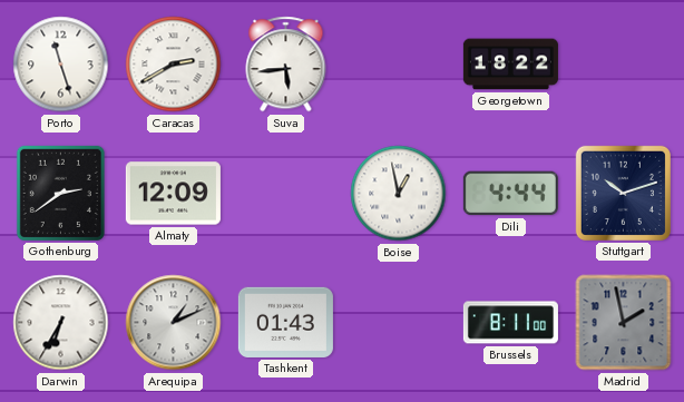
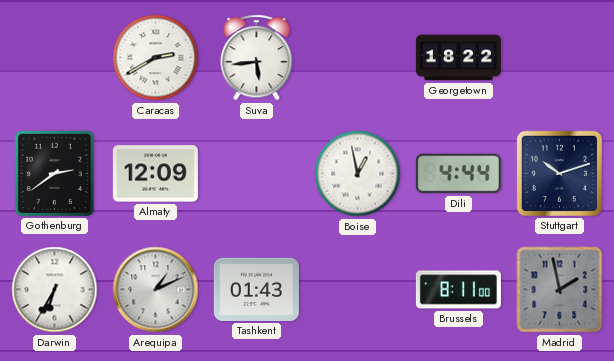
Porto: 11:27 -> none (61, 65)
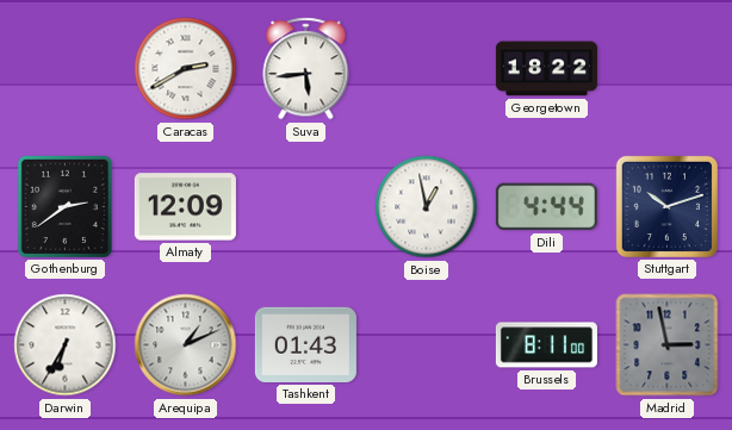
Madrid: 1:58 -> 2:58 (668, 345)
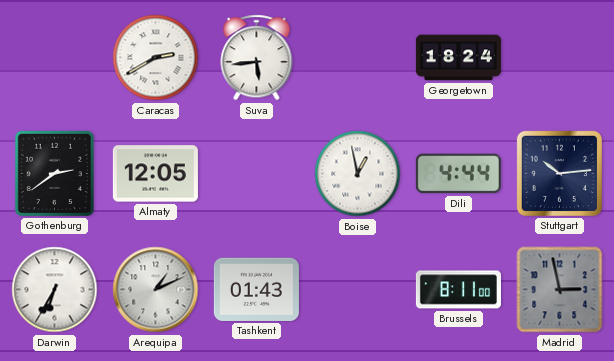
Georgetown: 18:22 -> 18:24 (458, 58)
Almaty: 12:09 -> 12:05 (155, 174)
Stuttgart: 10:12 -> 10:14 (559, 173)
